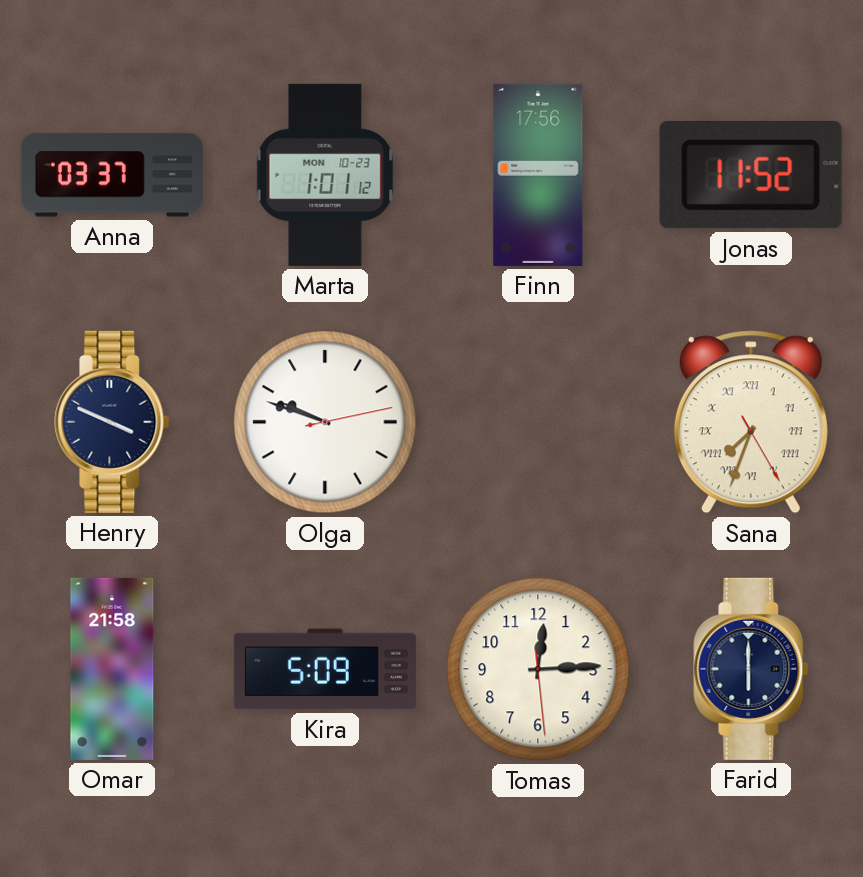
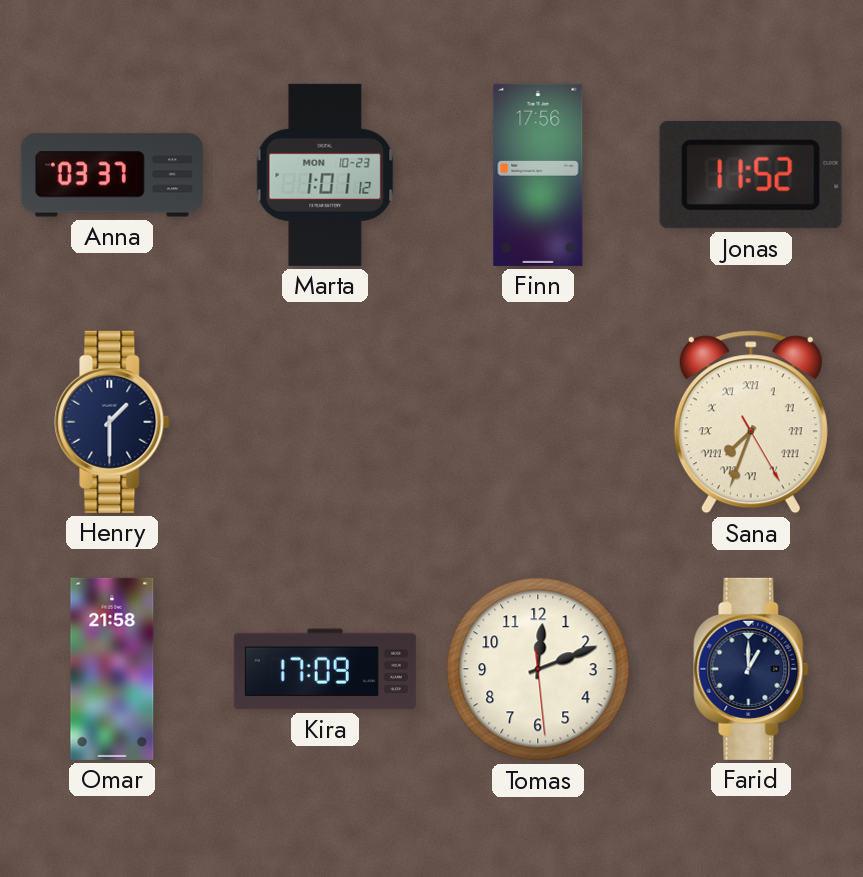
Henry: 3:49 -> 1:30 (112, 422)
Olga: 9:48 -> none (325, 422)
Kira: 5:09 -> 17:09 (325, 669)
Tomas: 12:14 -> 12:11 (538, 669)
Farid: 6:00 -> 1:00 (751, 669)
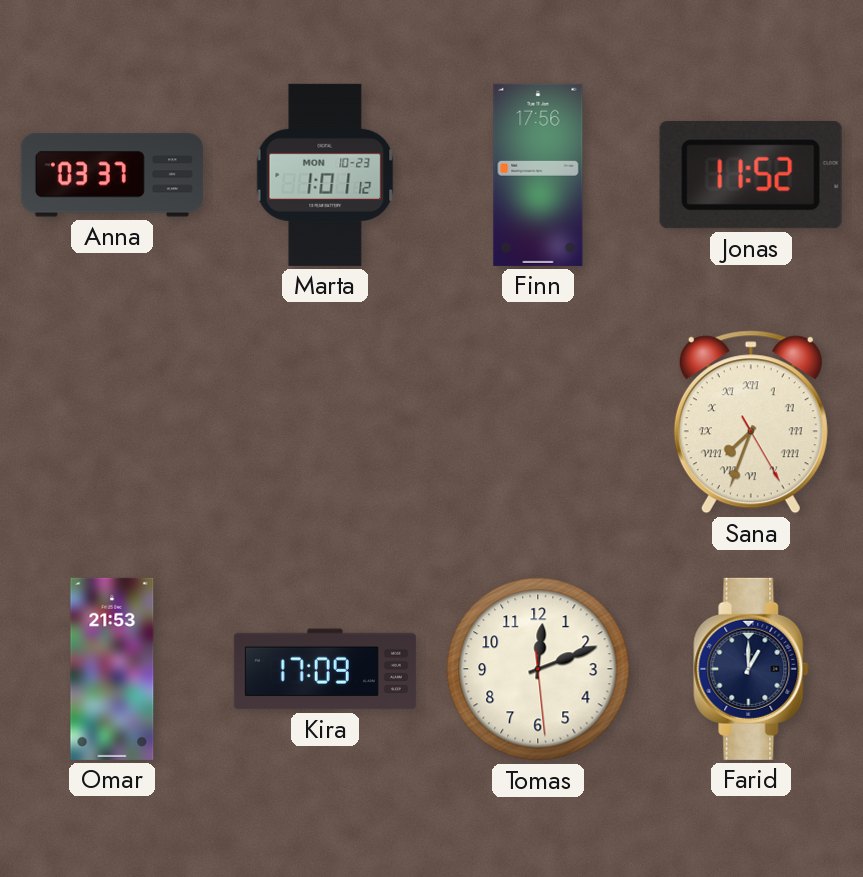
Henry: 1:30 -> none (112, 422)
Omar: 21:58 -> 21:53 (112, 669)
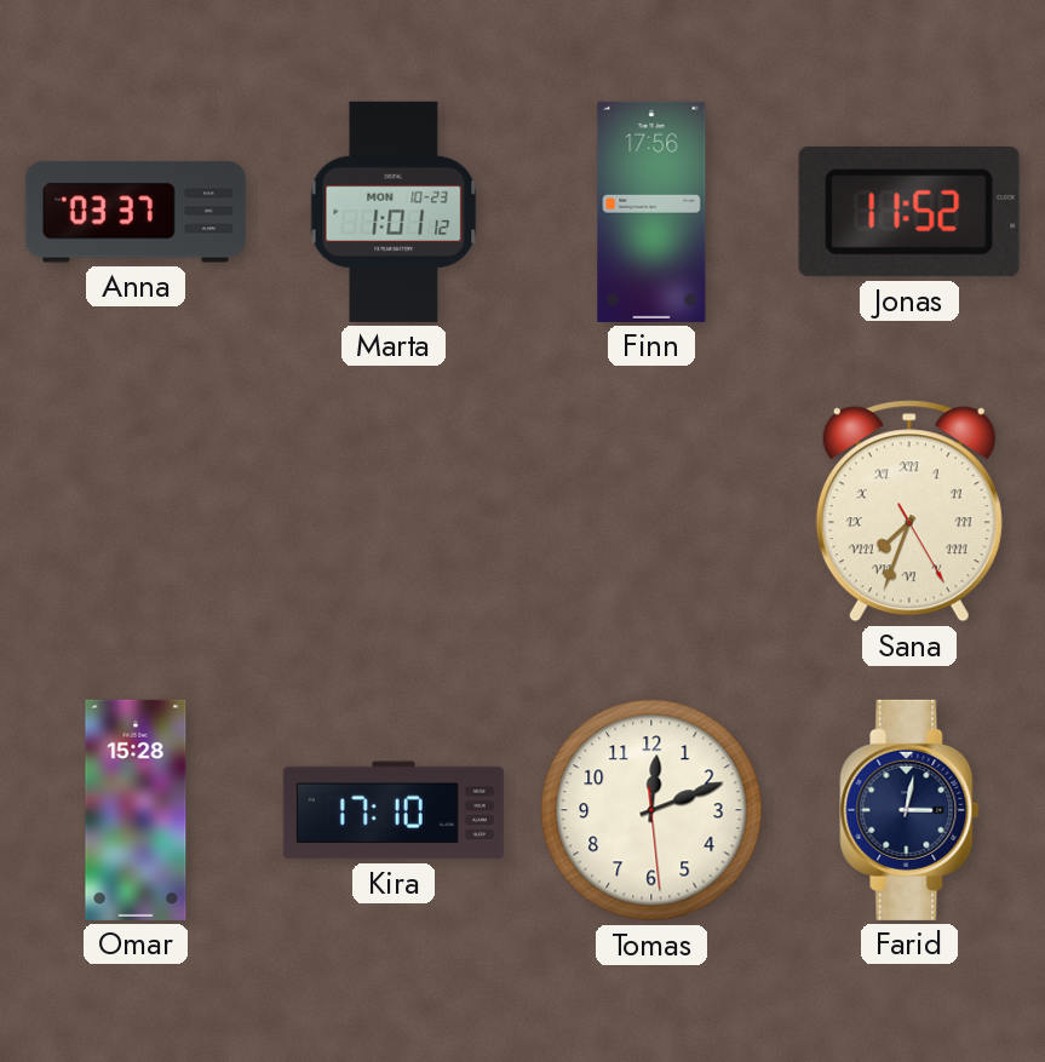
Omar: 21:53 -> 15:28 (136, 810)
Kira: 17:09 -> 17:10 (394, 810)
Farid: 1:00 -> 3:02 (909, 810)
